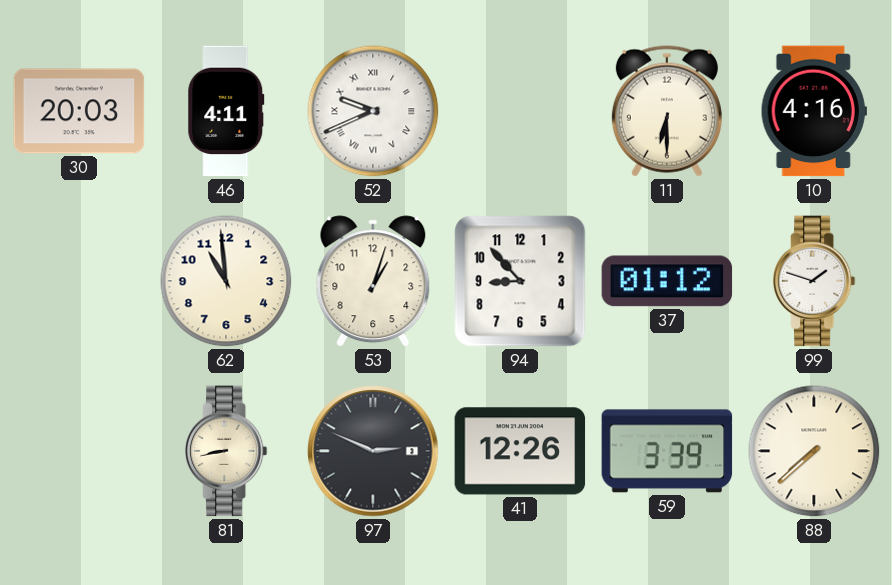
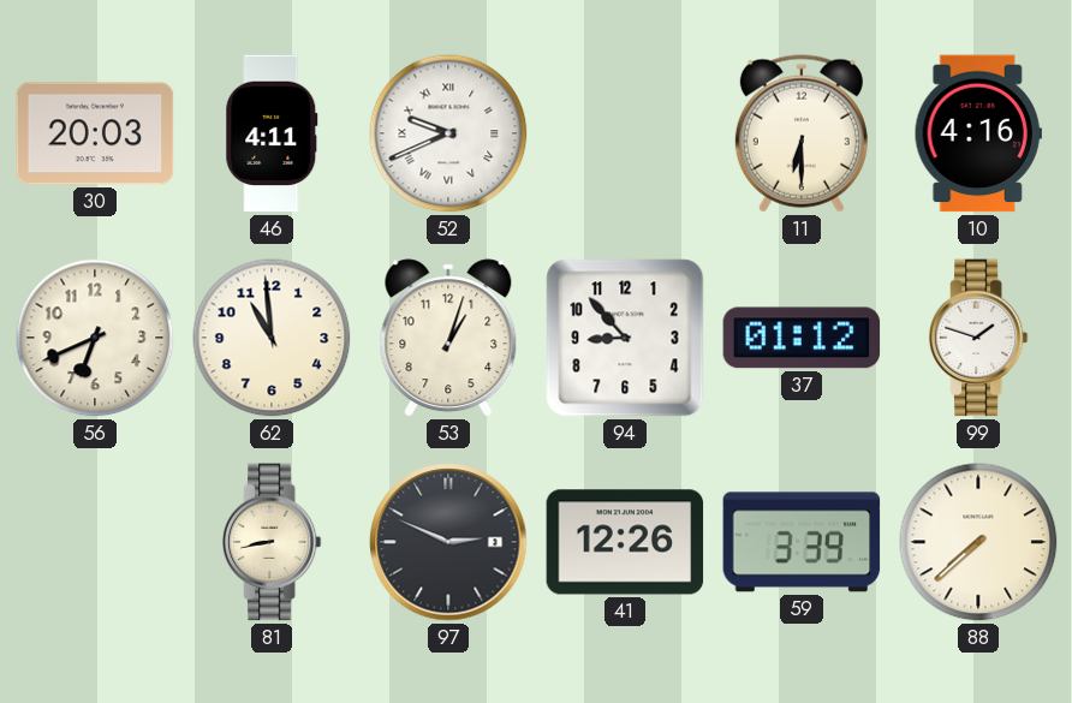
56: none -> 6:41 (95, 338)
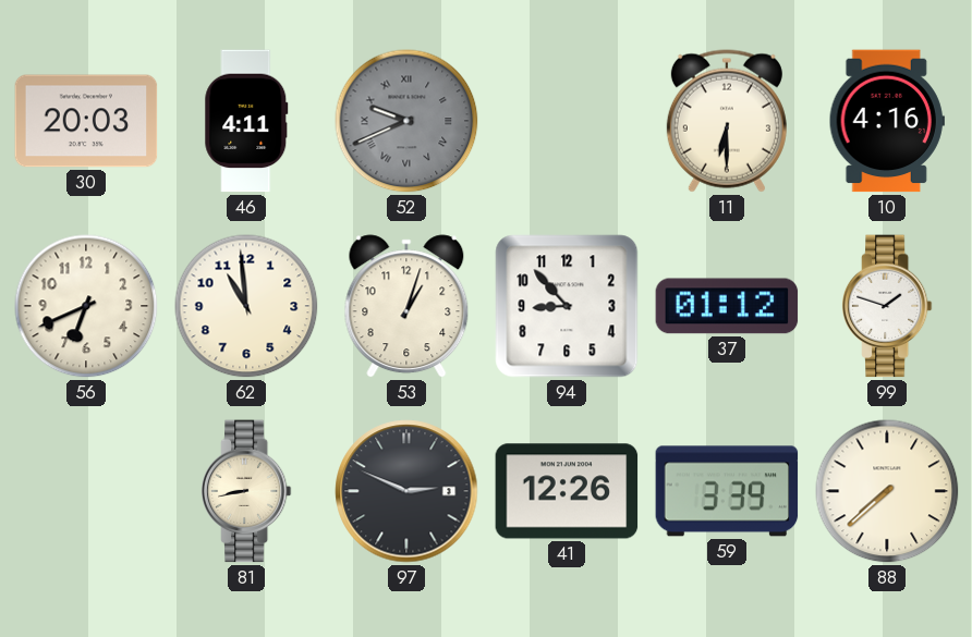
52 dial: white -> grey (406, 121)
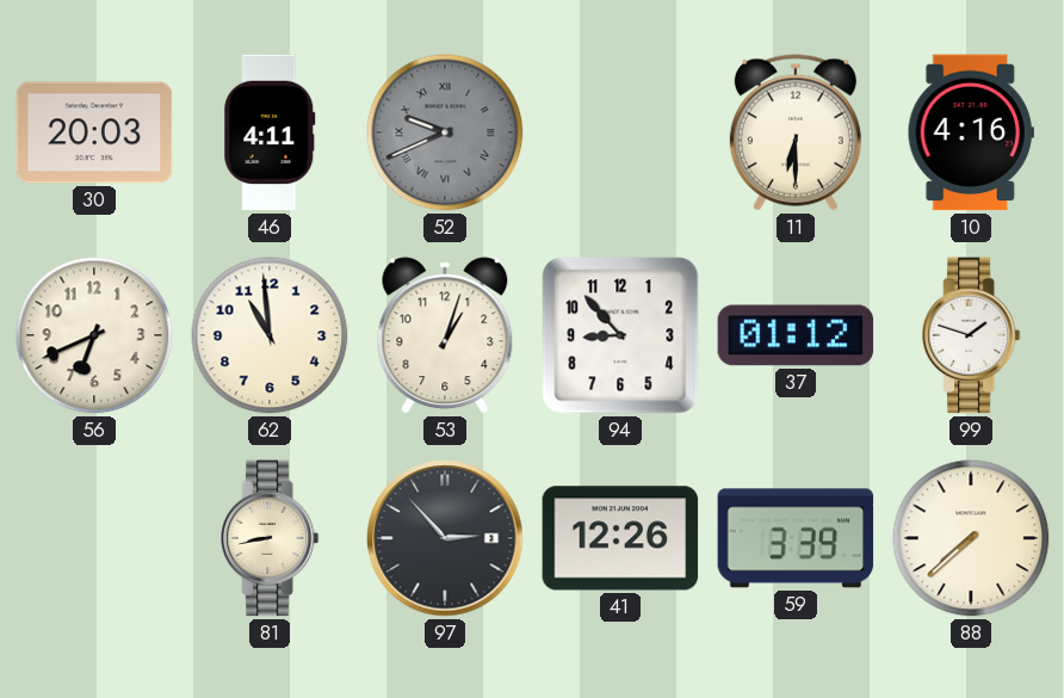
97: 2:49 -> 2:53 (445, 538)
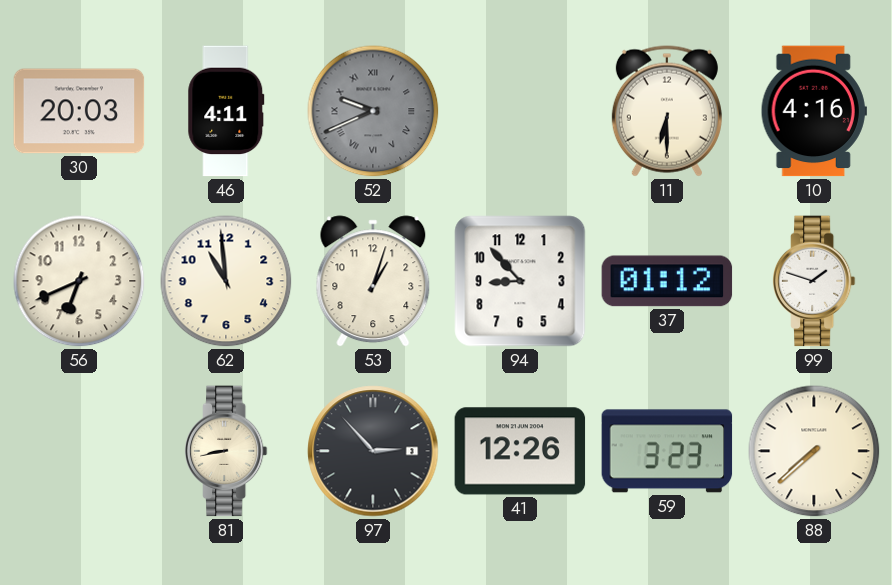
59: 3:39 -> 3:23 (667, 451)
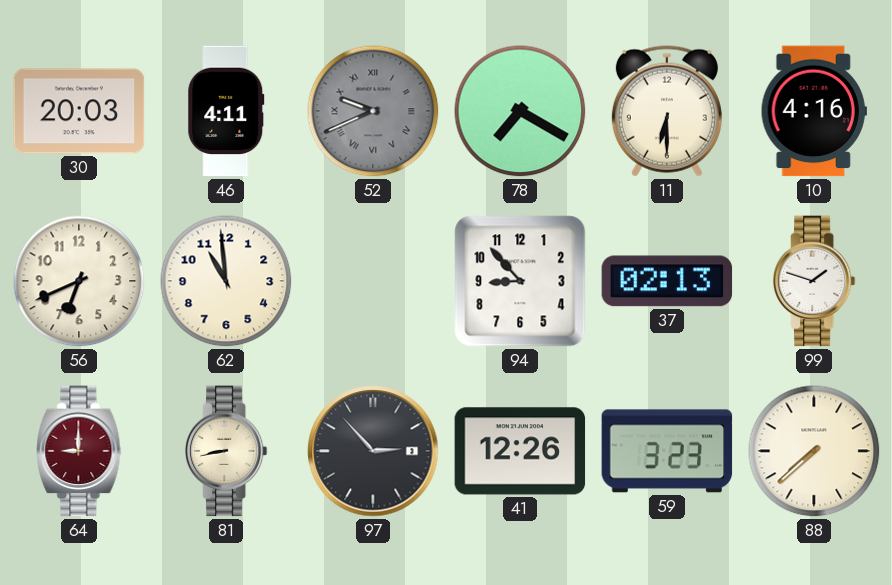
78: none -> 7:20 (520, 111)
53: 1:03 -> none (373, 281)
37: 01:12 -> 02:13 (667, 281)
64: none -> 9:00 (79, 451)
